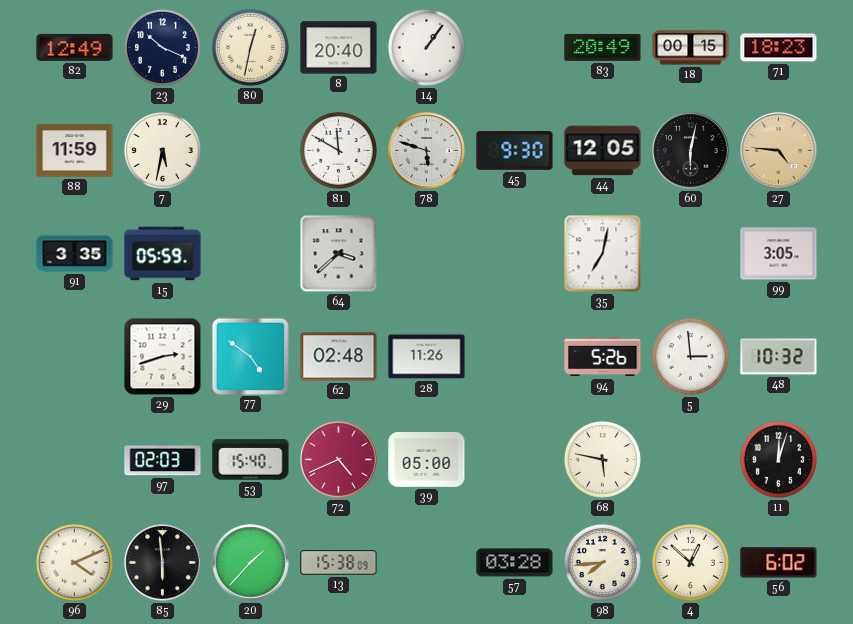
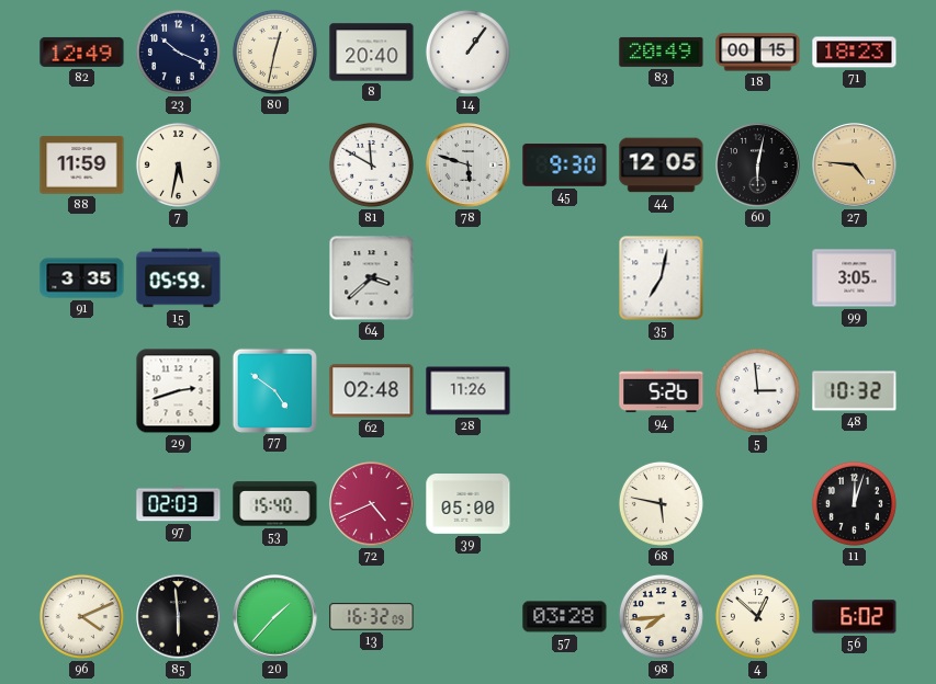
13: 15:38 -> 16:32 (372, 617)
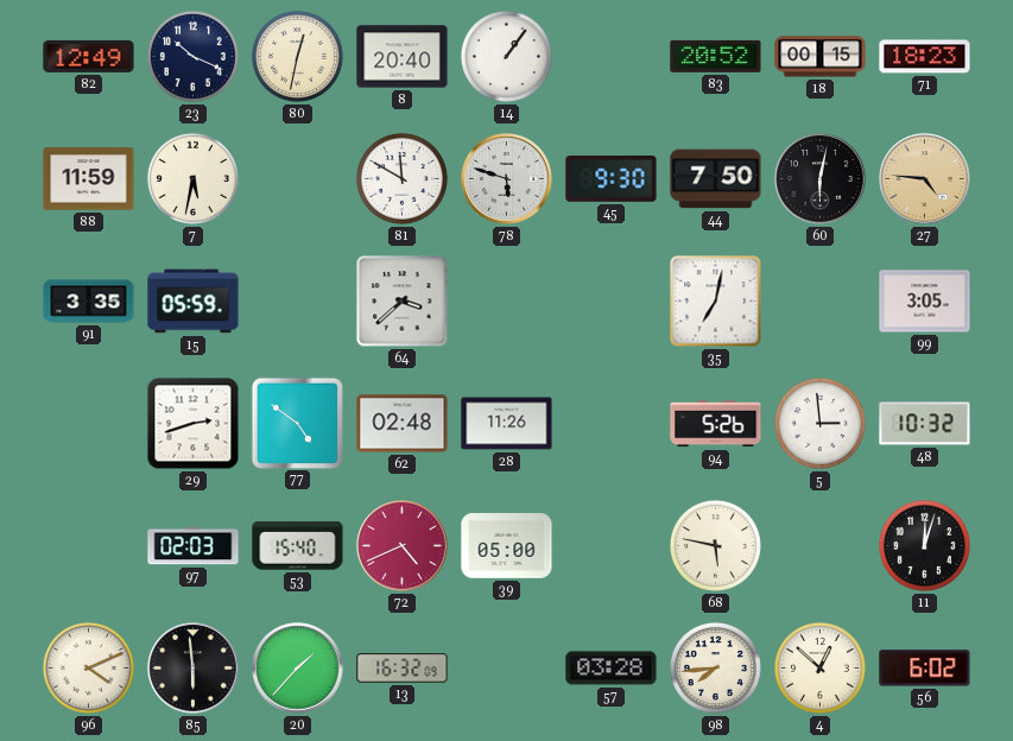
83: 20:49 -> 20:52 (716, 56)
44: 12:05 -> 7:50 (716, 179)
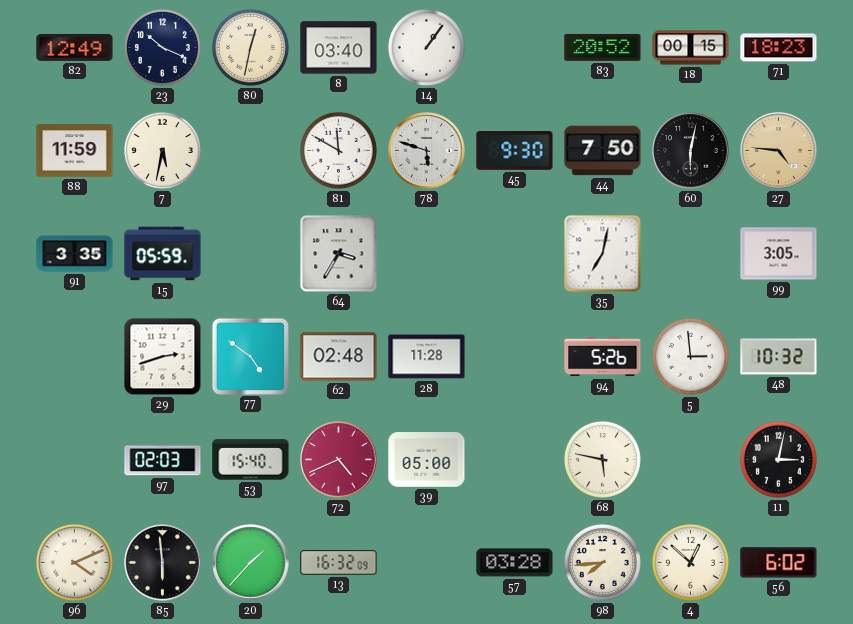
8: 20:40 -> 03:40 (339, 48)
64: 3:38 -> 3:35 (339, 254)
28: 11:26 -> 11:28 (427, 357)
11: 12:03 -> 3:02 (778, 459)
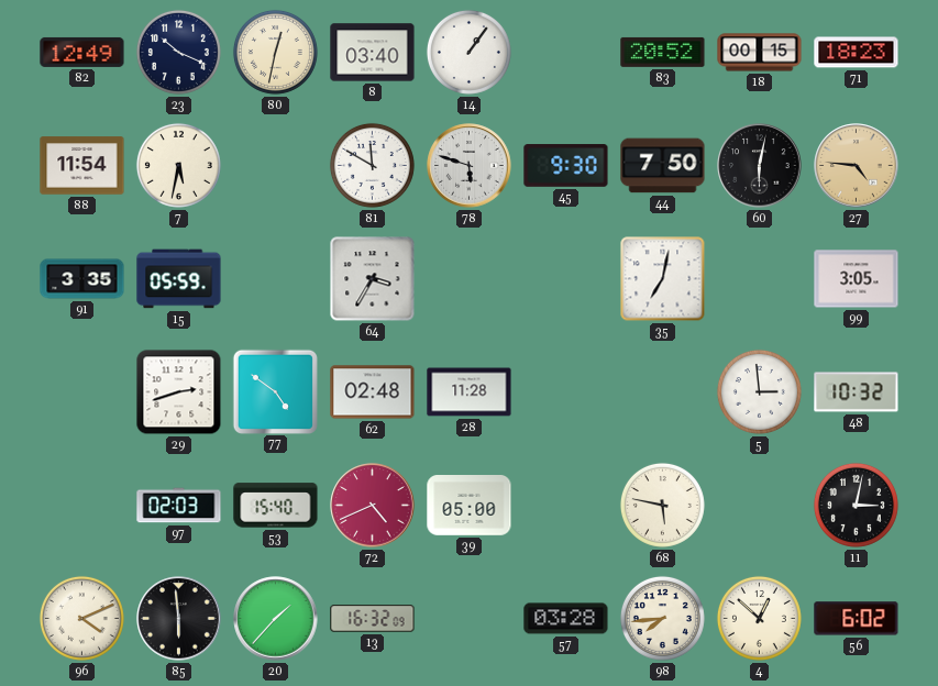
88: 11:59 -> 11:54 (82, 166)
94: 5:26 -> none (603, 357)
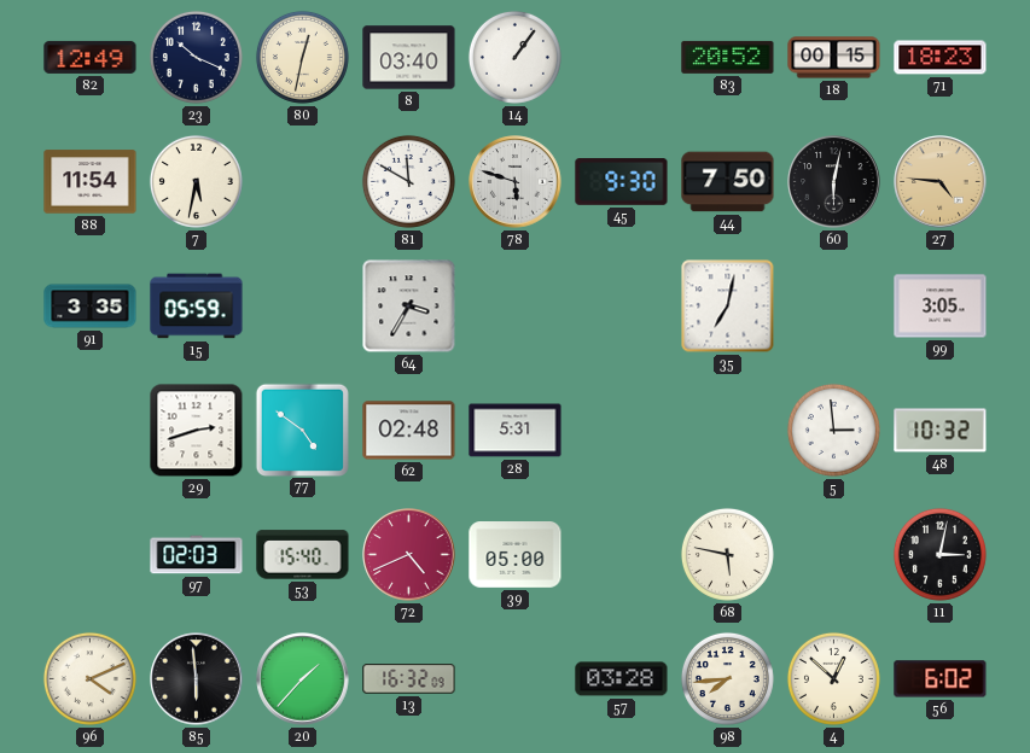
28: 11:28 -> 5:31 (516, 431)
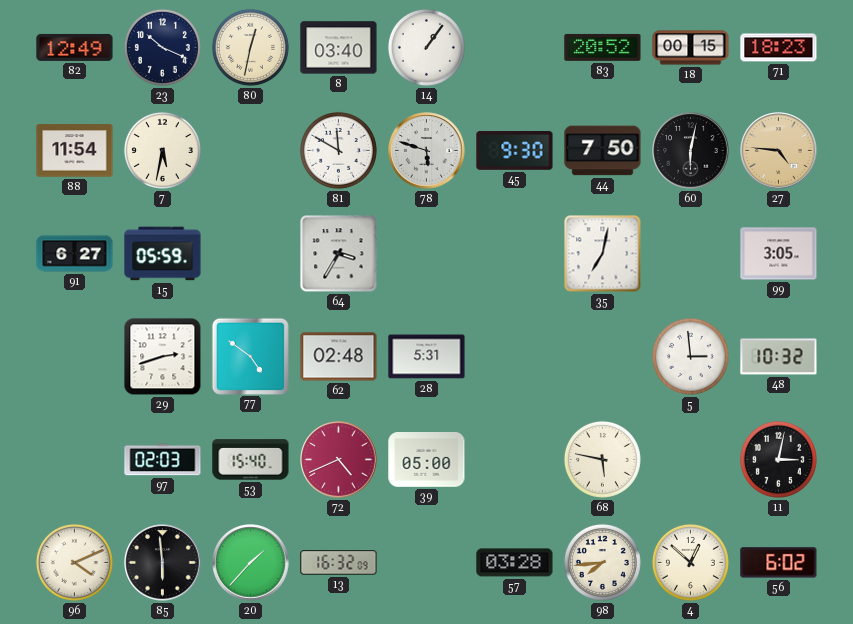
91: 3:35 -> 6:27 (75, 254)
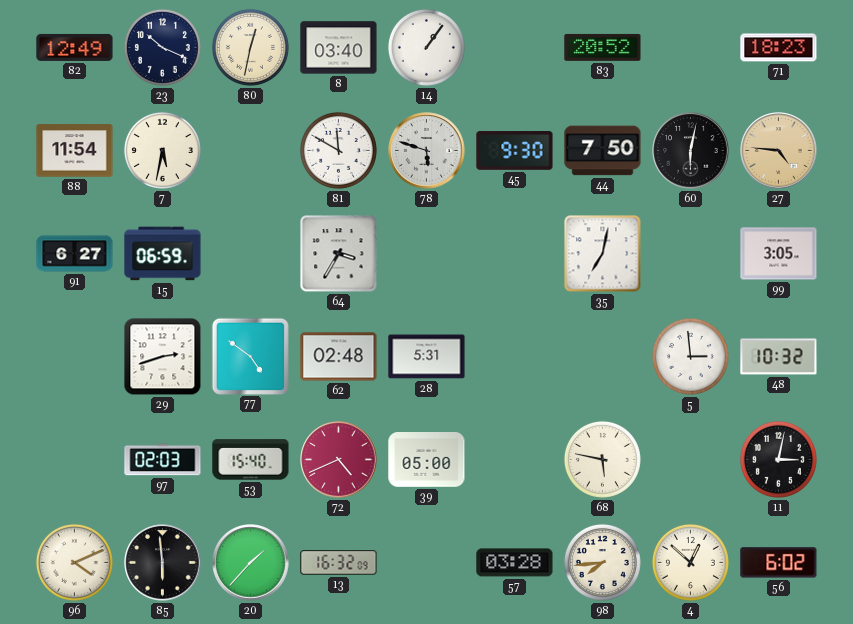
18: 00:15 -> none (691, 48)
15: 05:59 -> 06:59 (163, 254)
